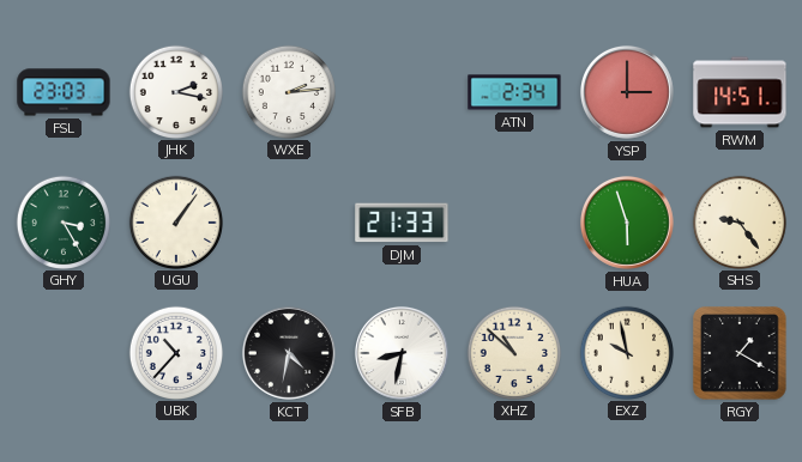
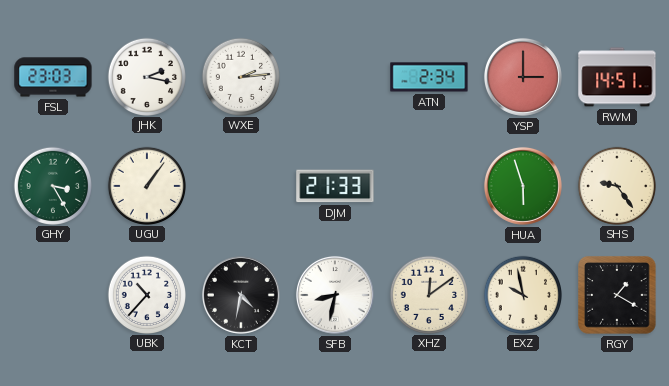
XHZ: 10:52 -> 12:09 (428, 294)
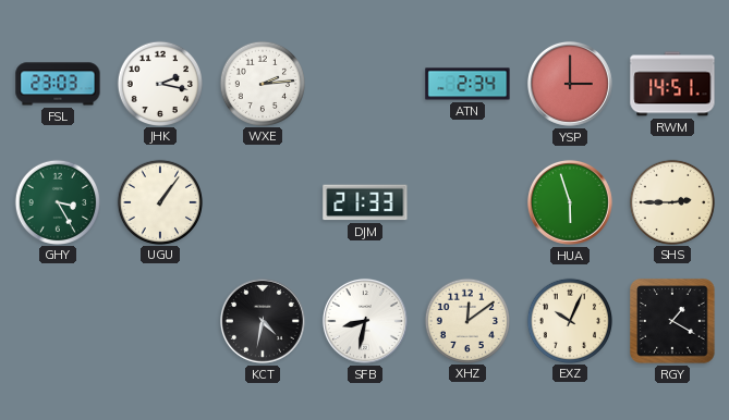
SHS: 9:24 -> 2:45 (671, 201)
UBK: 10:37 -> none (146, 294)
EXZ: 9:58 -> 10:04 (569, 320)
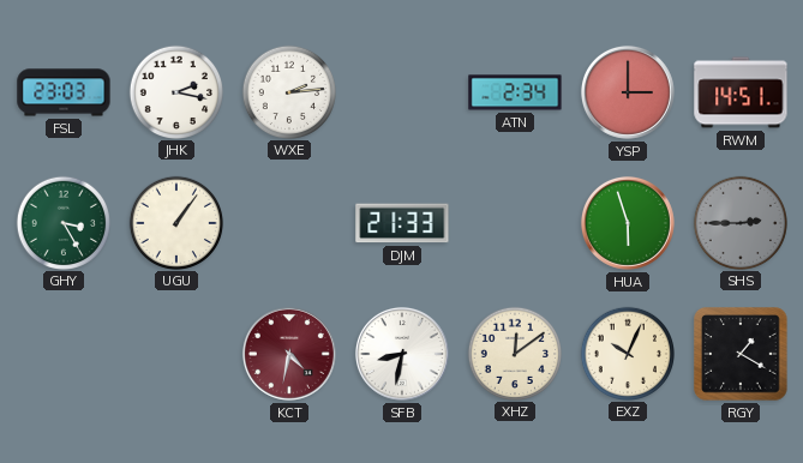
SHS dial: cream -> grey (739, 222)
KCT dial: black -> burgundy (289, 354)
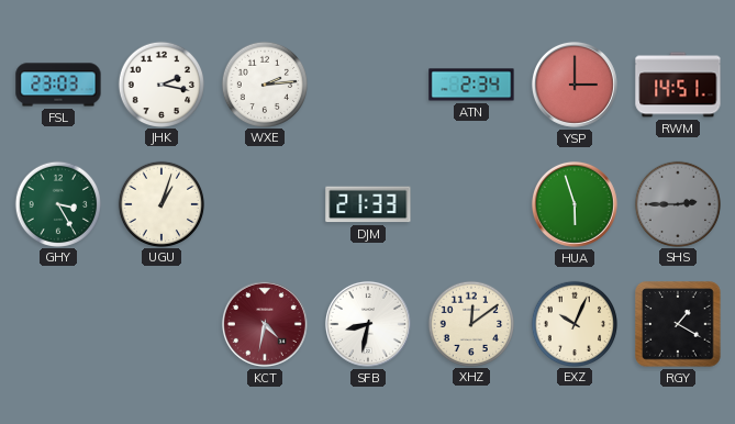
UGU: 1:06 -> 1:03 (160, 203)
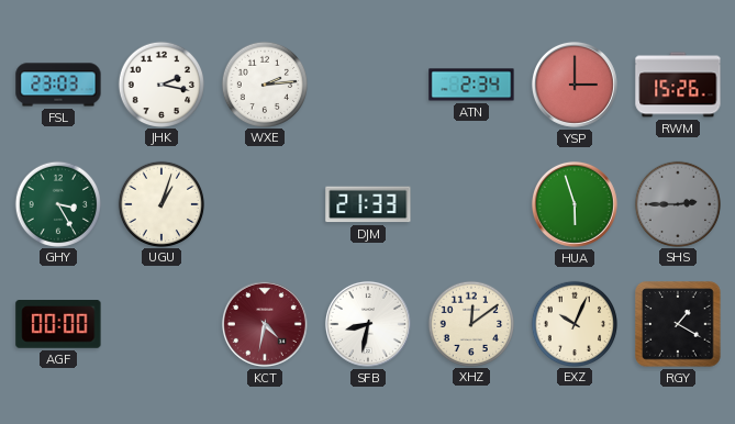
RWM: 14:51 -> 15:26 (678, 85)
AGF: none -> 00:00 (58, 325)
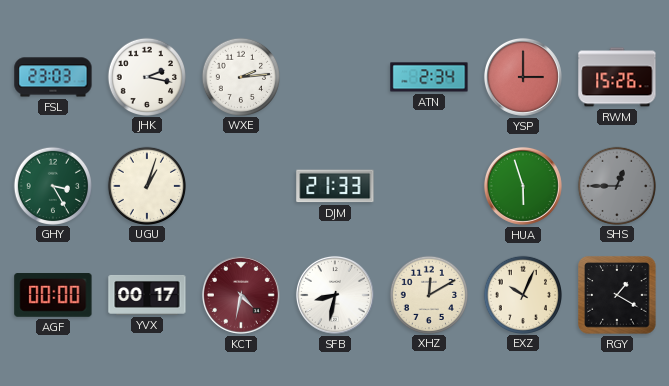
SHS: 2:45 -> 12:45 (616, 185)
YVX: none -> 00:17 (147, 295)
XHZ: 12:09 -> 12:10 (428, 294)
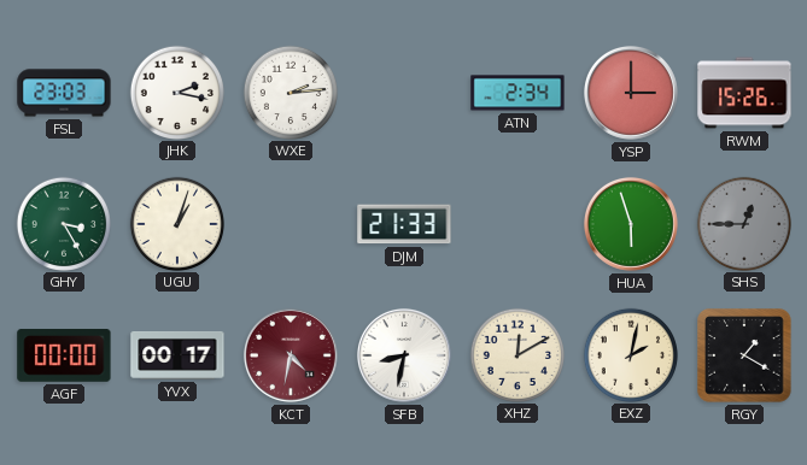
EXZ: 10:04 -> 2:02 (630, 354)
